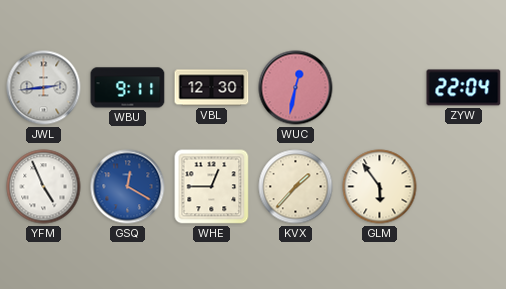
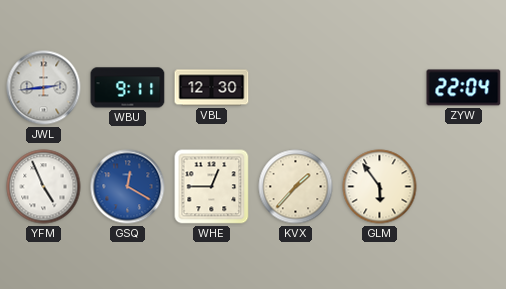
WUC: 12:32 -> none (296, 88)
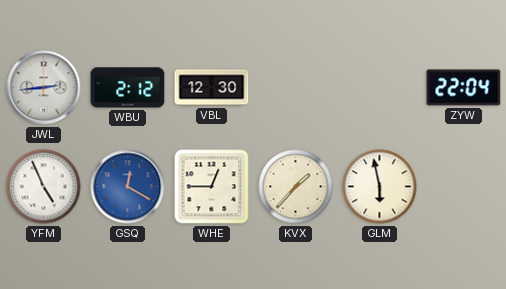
WBU: 9:11 -> 2:12 (128, 88)
GLM: 5:54 -> 5:58 (380, 187)
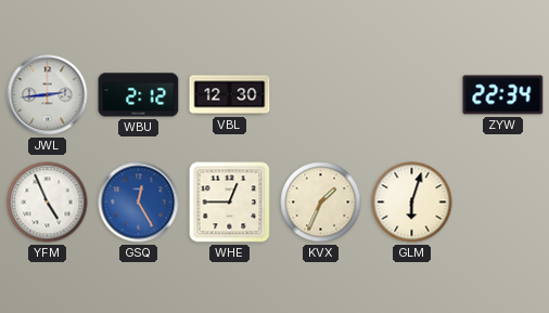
ZYW: 22:04 -> 22:34 (503, 95)
GSQ: 12:20 -> 12:25 (139, 203)
KVX: 1:37 -> 1:34 (321, 203)
GLM: 5:58 -> 6:03 (412, 203)
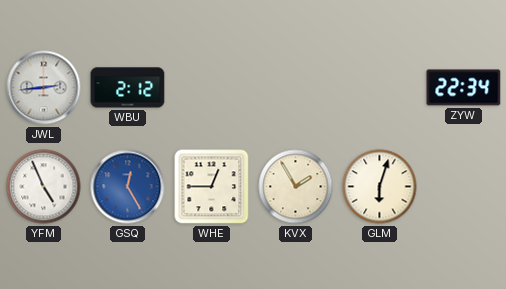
VBL: 12:30 -> none (230, 95)
KVX: 1:34 -> 1:55 (296, 187)
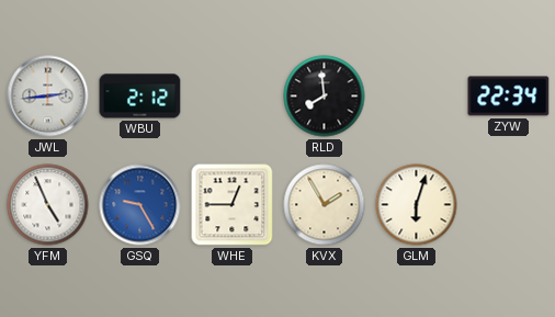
RLD: none -> 7:59 (325, 97)
GSQ: 12:25 -> 9:25 (140, 205)
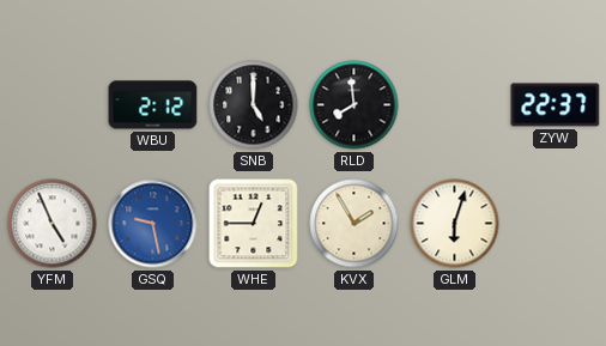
JWL: 2:44 -> none (48, 97)
SNB: none -> 5:00 (254, 105)
ZYW: 22:34 -> 22:37 (556, 105)
GSQ: 9:25 -> 9:28 (153, 224)
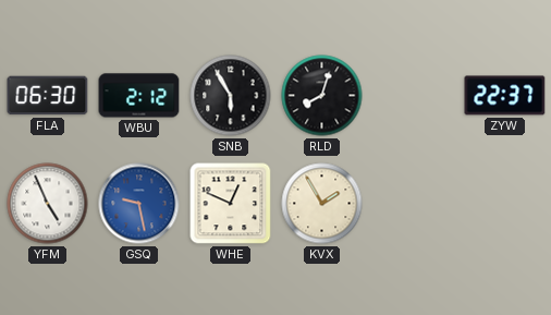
FLA: none -> 06:30 (48, 96)
SNB: 5:00 -> 5:55 (231, 96)
RLD: 7:59 -> 8:03 (322, 96)
WHE: 12:45 -> 12:49 (231, 204)
GLM: 6:03 -> none (455, 224)
